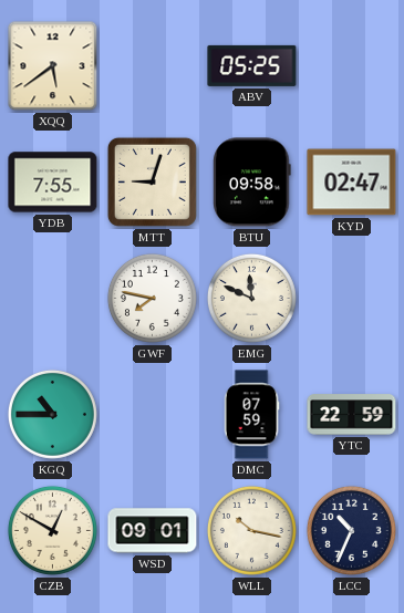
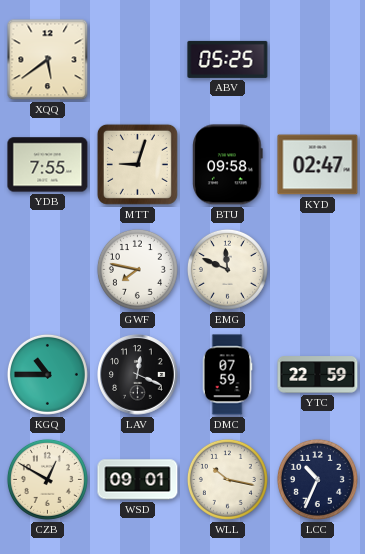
LAV: none -> 12:19 (138, 375)
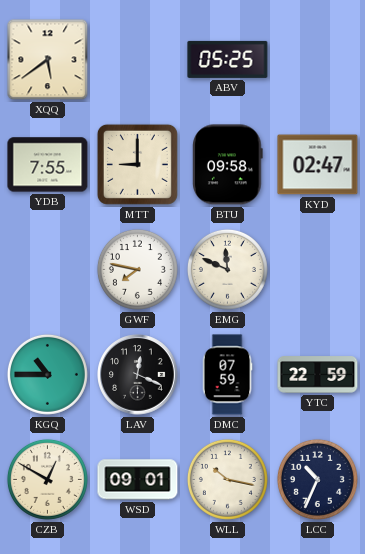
MTT: 9:03 -> 9:00 (137, 164)
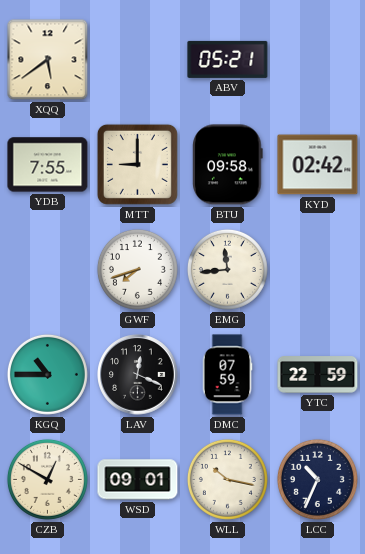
ABV: 05:25 -> 05:21 (228, 59)
KYD: 02:47 -> 02:42 (318, 165)
GWF: 7:47 -> 7:42 (137, 269)
EMG: 11:49 -> 11:44 (227, 269)
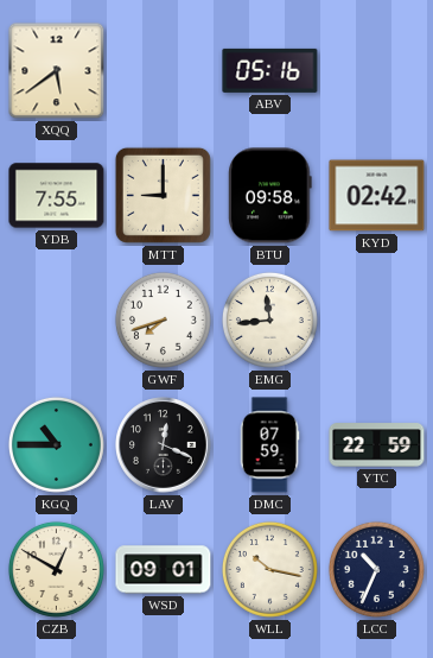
ABV: 05:21 -> 05:16 (270, 70)
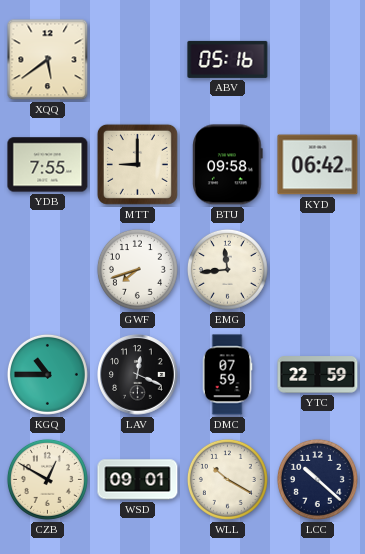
KYD: 02:42 -> 06:42 (318, 165)
WLL: 10:17 -> 10:20 (227, 479)
LCC: 10:34 -> 10:22 (317, 479)
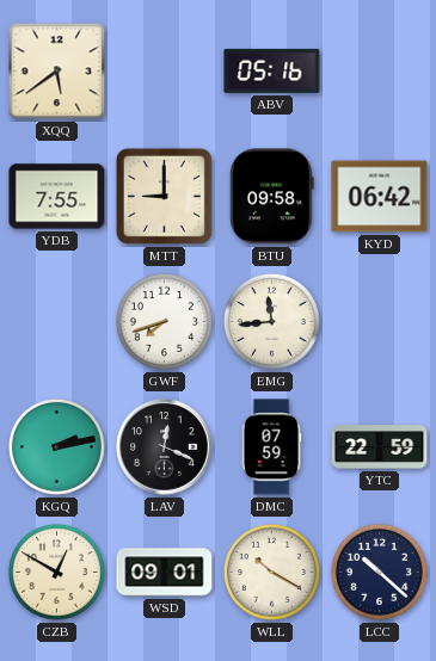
KGQ: 10:45 -> 2:13 (56, 446)
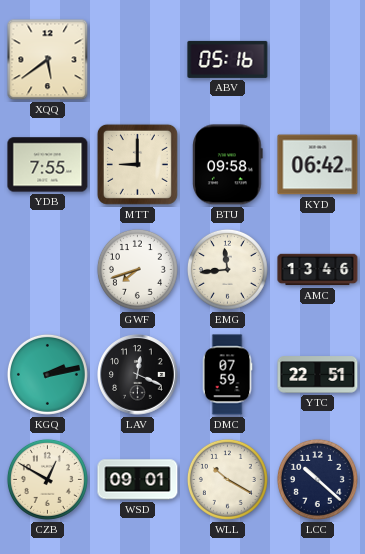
AMC: none -> 13:46 (318, 270)
YTC: 22:59 -> 22:51 (318, 375)
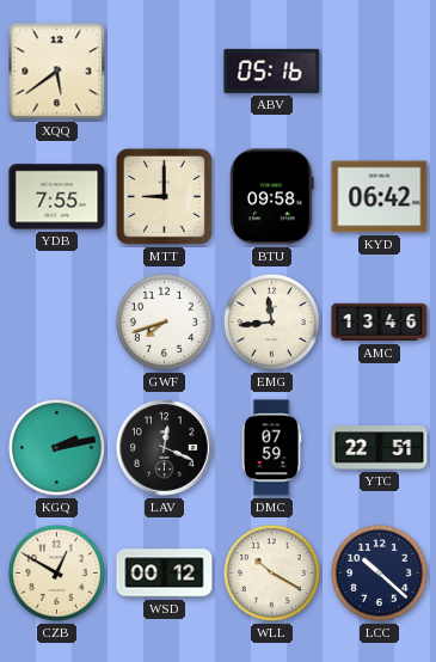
WSD: 09:01 -> 00:12 (165, 574)
